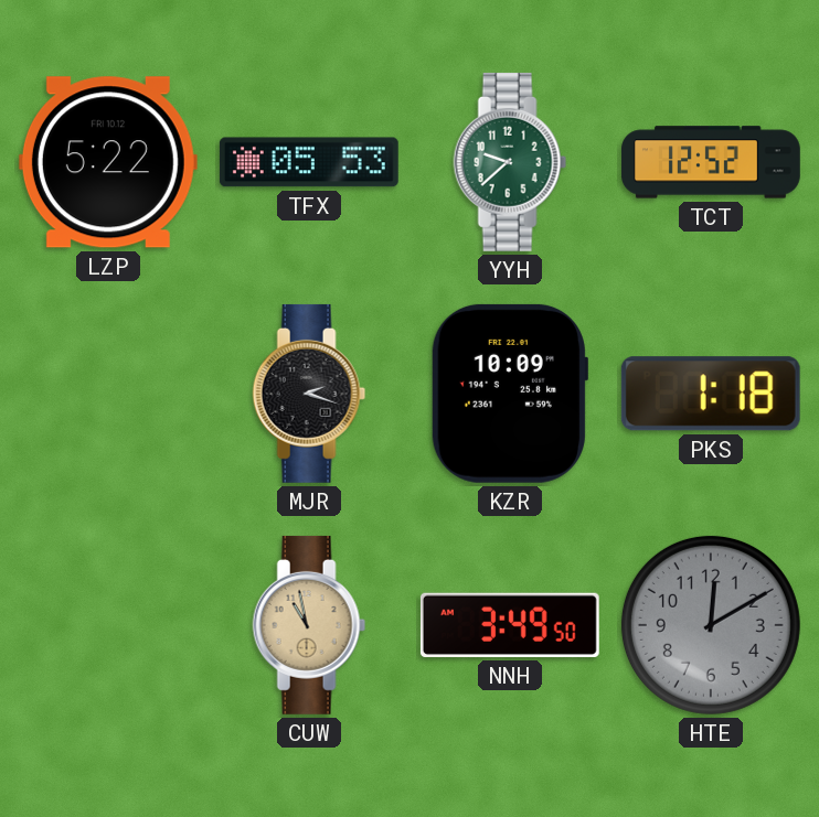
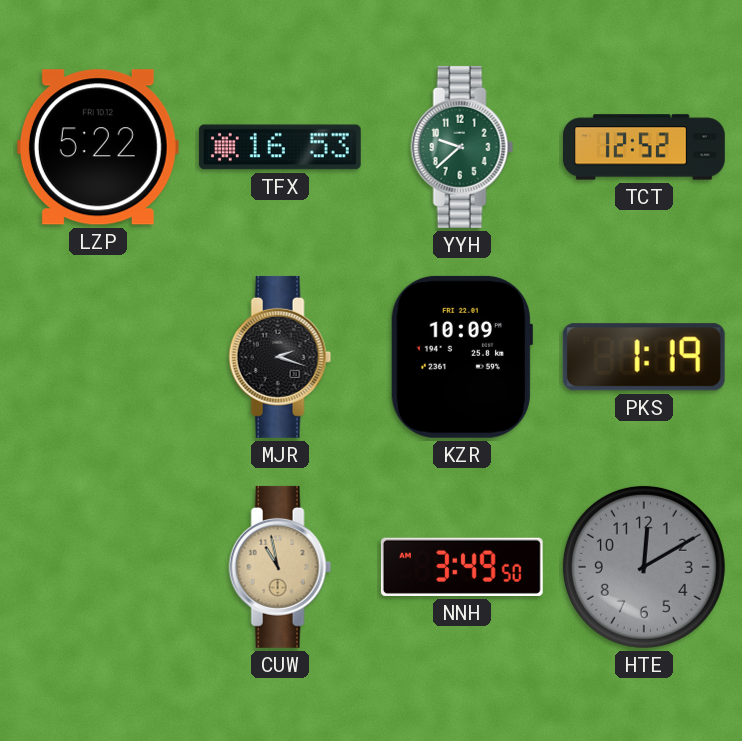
TFX: 05:53 -> 16:53 (280, 147)
PKS: 1:18 -> 1:19 (644, 357)
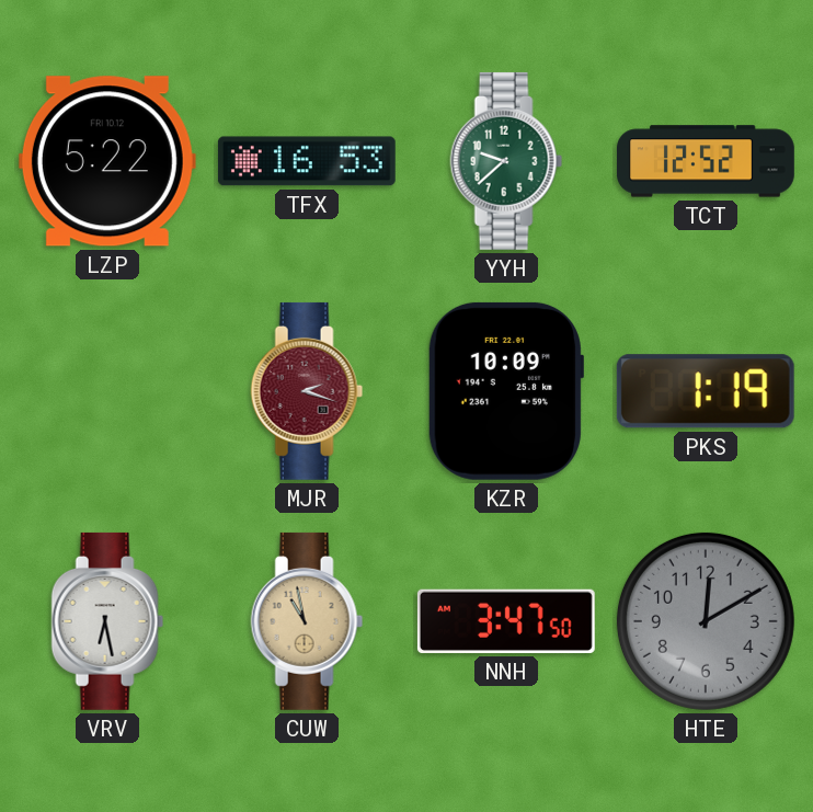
MJR dial: black -> burgundy (307, 391)
VRV: none -> 6:28 (107, 621)
NNH: 3:49 -> 3:47 (506, 621)
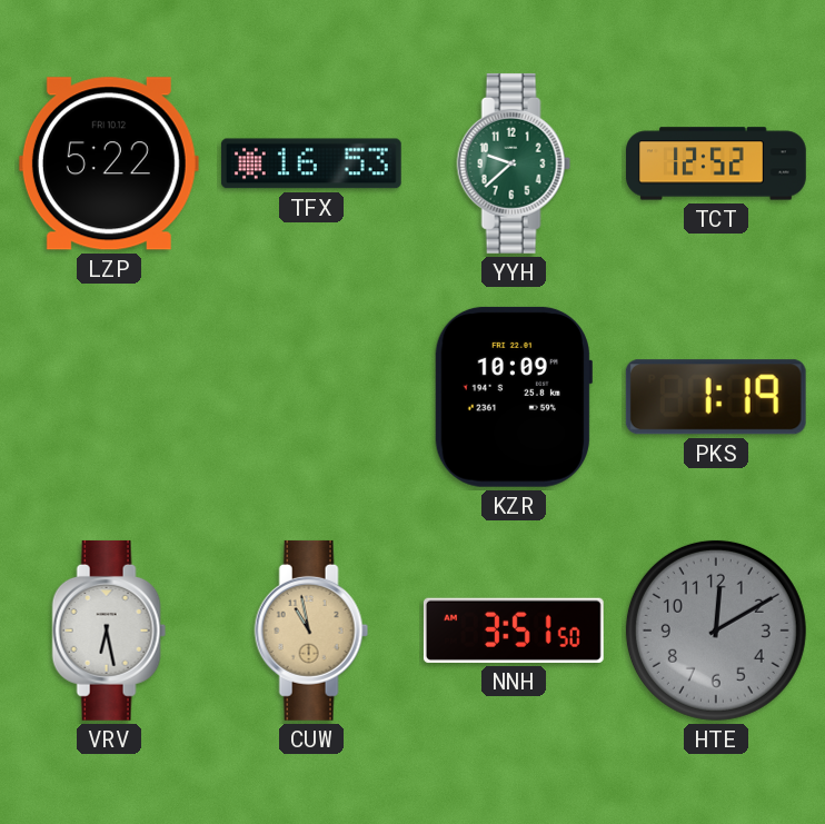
MJR: 2:18 -> none (307, 391)
NNH: 3:47 -> 3:51 (514, 631)
